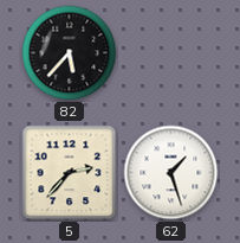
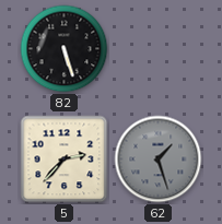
82: 5:37 -> 5:27 (65, 49)
62 dial: white -> grey (159, 160)
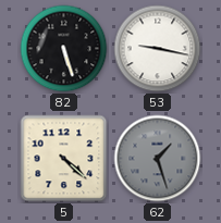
53: none -> 9:17 (158, 49)
5: 2:37 -> 4:22 (64, 159)
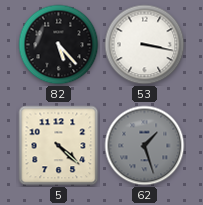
82: 5:27 -> 5:23 (59, 45)
53: 9:17 -> 3:17 (145, 45)
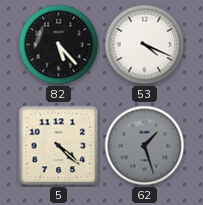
53: 3:17 -> 4:19 (145, 45)
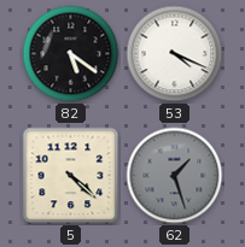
82: 5:23 -> 5:21 (71, 54)
